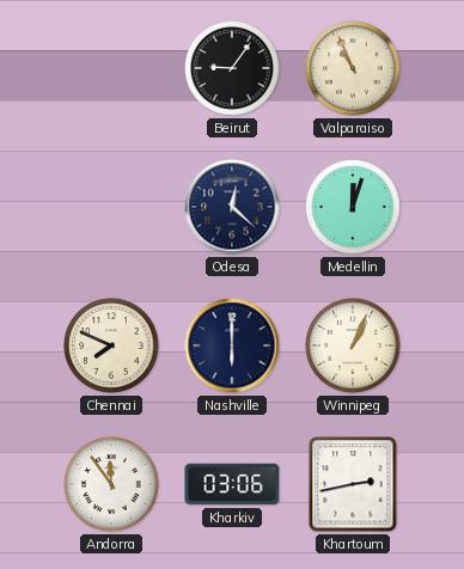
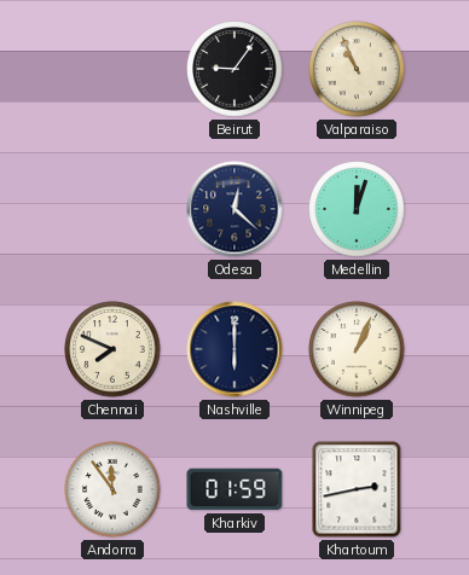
Kharkiv: 03:06 -> 01:59 (234, 489)
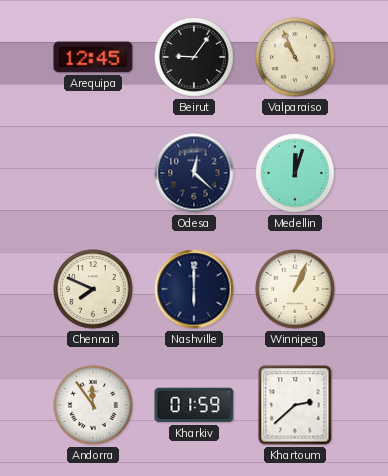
Arequipa: none -> 12:45 (93, 57)
Khartoum: 2:43 -> 2:38 (295, 405)
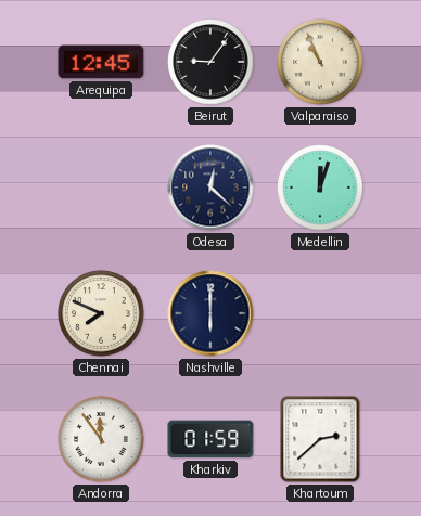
Winnipeg: 1:04 -> none (295, 289)
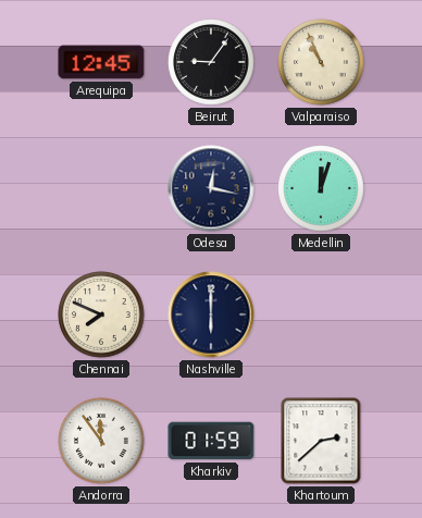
Odesa: 12:22 -> 12:17 (211, 188)
